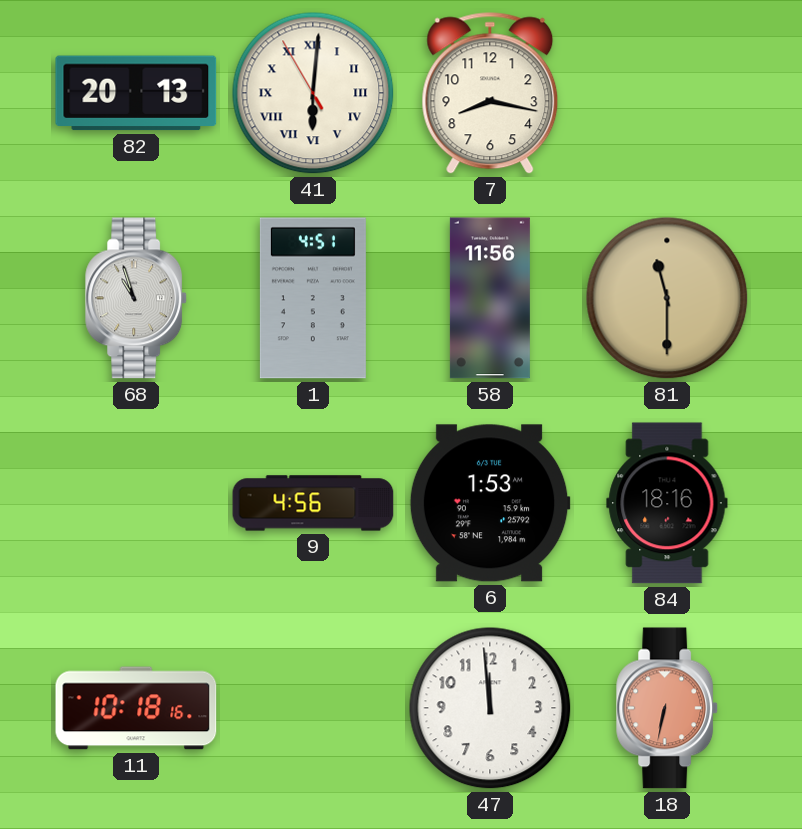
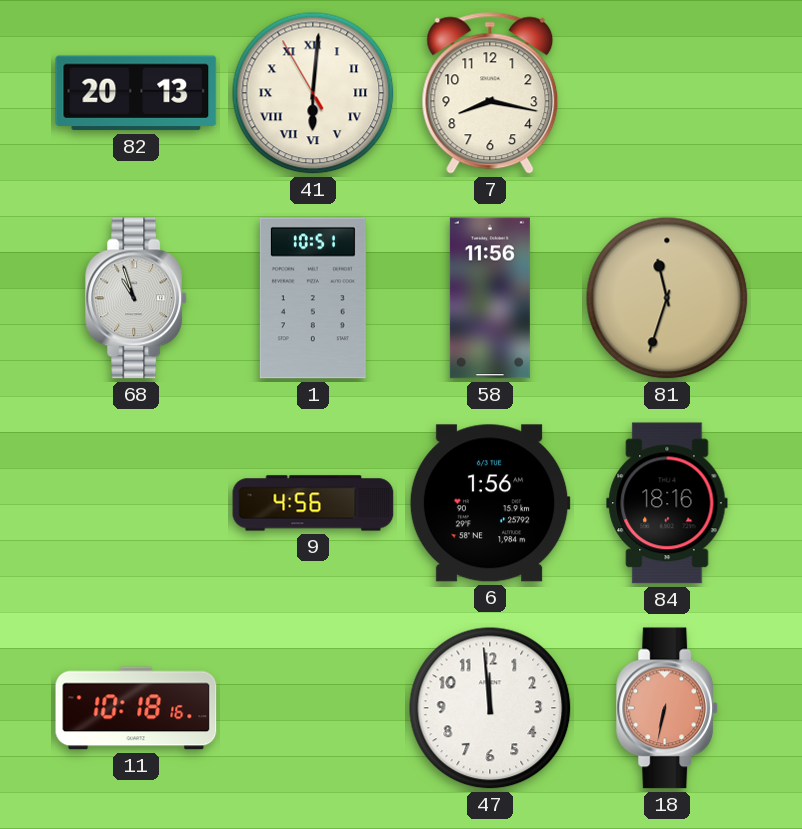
1: 4:51 -> 10:51 (313, 298)
81: 11:30 -> 11:33 (667, 298)
6: 1:53 -> 1:56 (490, 503)
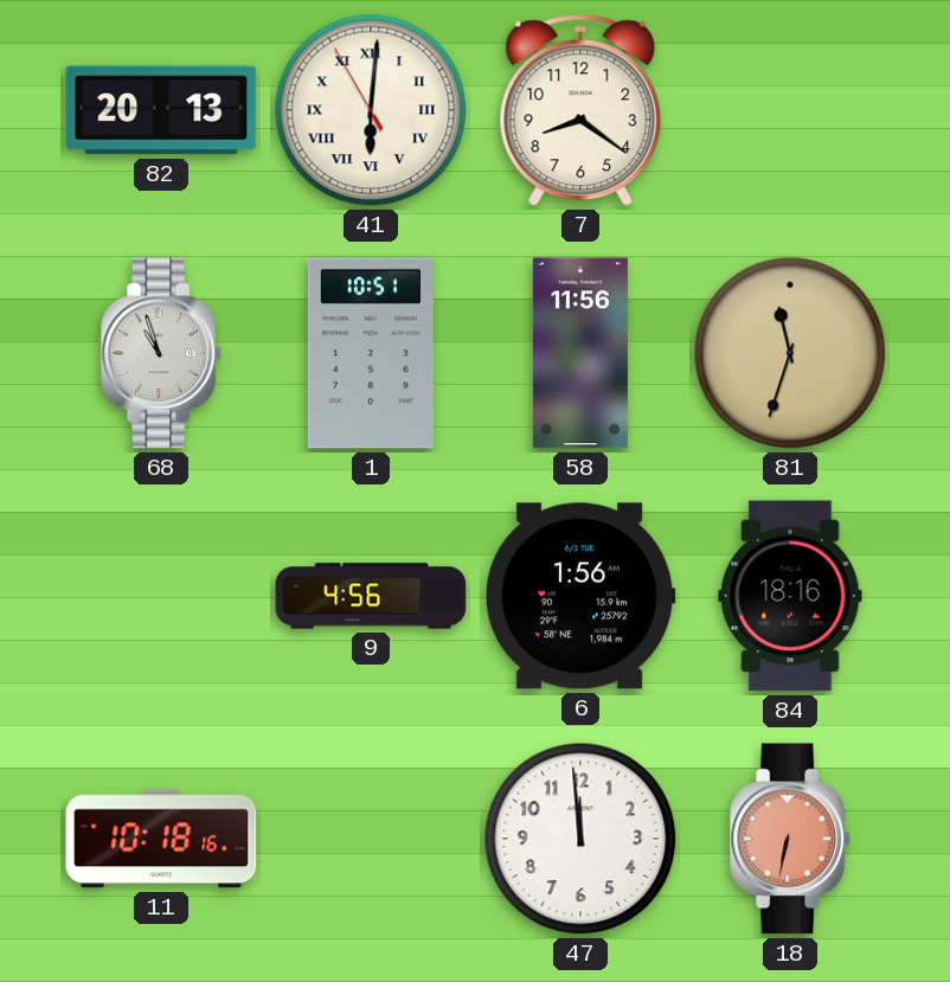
7: 8:17 -> 8:21 (580, 110)
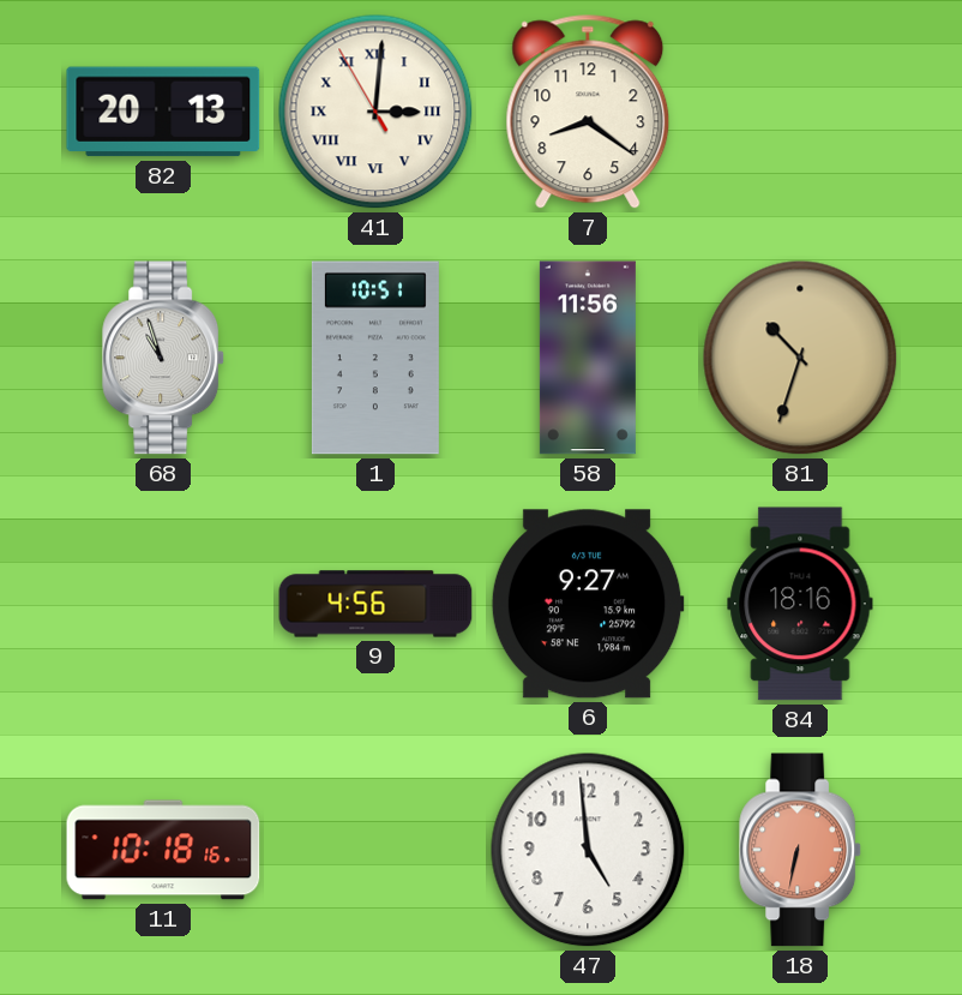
41: 6:00 -> 3:00 (375, 112)
81: 11:33 -> 10:33 (800, 358)
6: 1:56 -> 9:27 (588, 604)
47: 11:59 -> 4:59 (588, 850)
